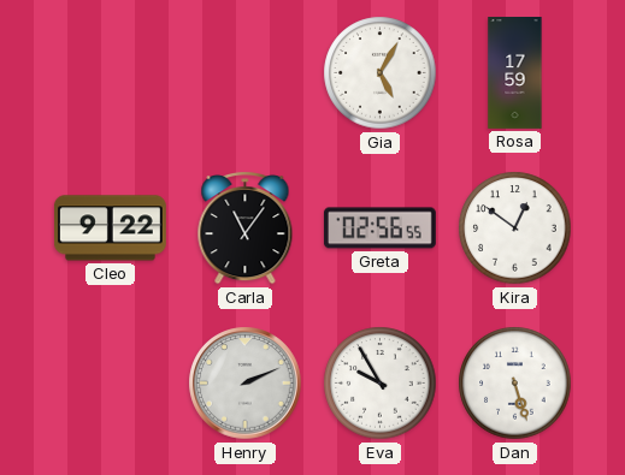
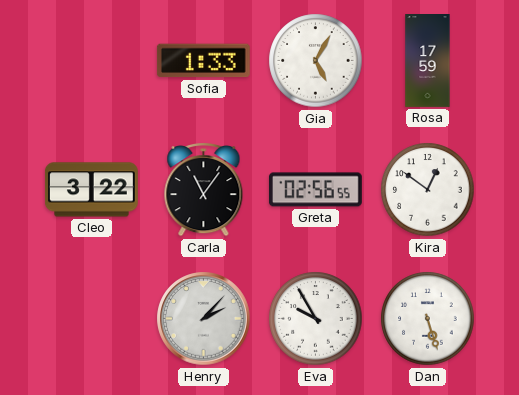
Sofia: none -> 1:33 (203, 61)
Cleo: 9:22 -> 3:22 (91, 190)
Henry: 2:11 -> 2:07 (204, 319)
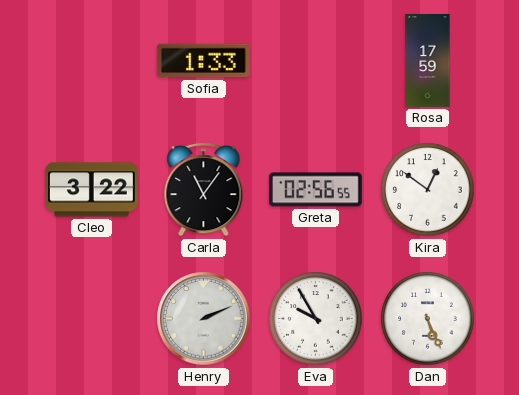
Gia: 5:05 -> none (316, 61)
Henry: 2:07 -> 2:11 (204, 319)
Dan: 5:27 -> 5:26 (428, 319)
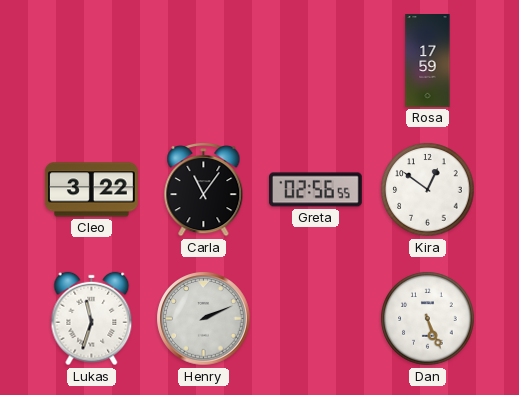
Sofia: 1:33 -> none (203, 61)
Lukas: none -> 11:33 (92, 319)
Eva: 9:55 -> none (316, 319)
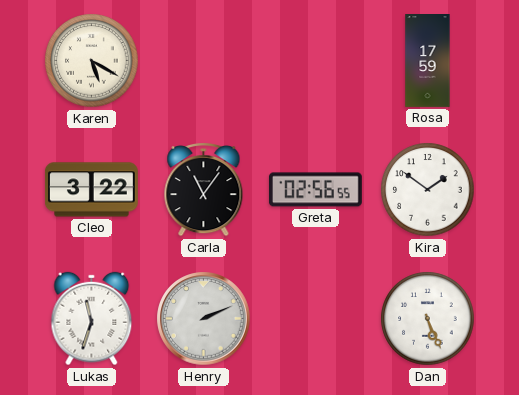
Karen: none -> 5:20 (92, 61)
Kira: 12:51 -> 1:51 (428, 190)
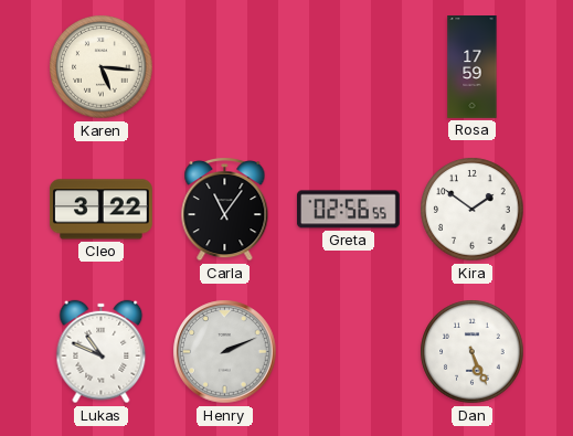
Karen: 5:20 -> 5:16 (102, 67)
Lukas: 11:33 -> 10:49 (102, 352)
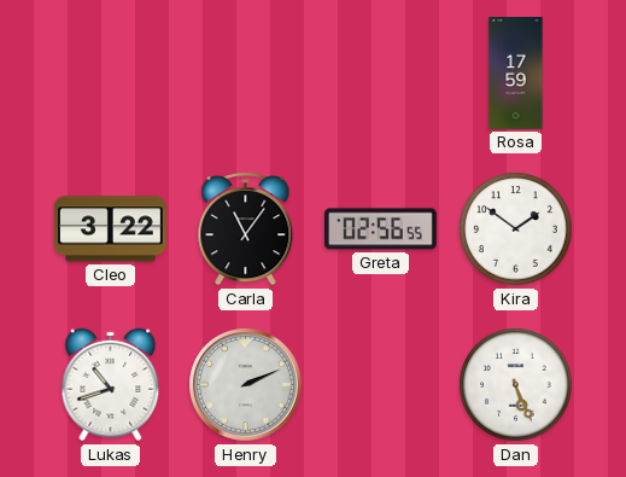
Karen: 5:16 -> none (102, 67)
Lukas: 10:49 -> 10:42 (111, 385)
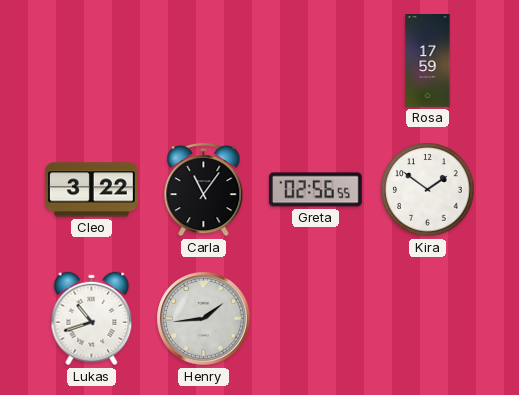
Henry: 2:11 -> 1:44 (204, 319)
Dan: 5:26 -> none (516, 385)
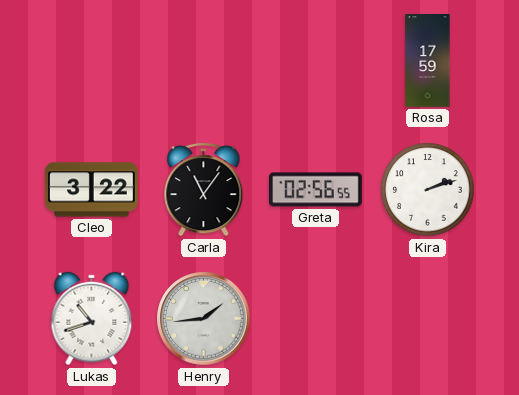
Kira: 1:51 -> 2:12 (428, 190)
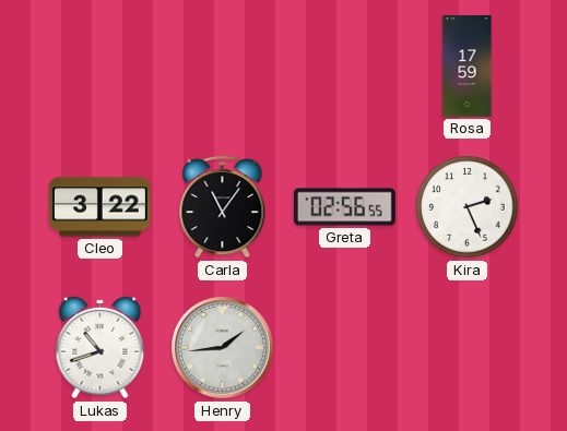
Kira: 2:12 -> 2:26 (468, 207)
